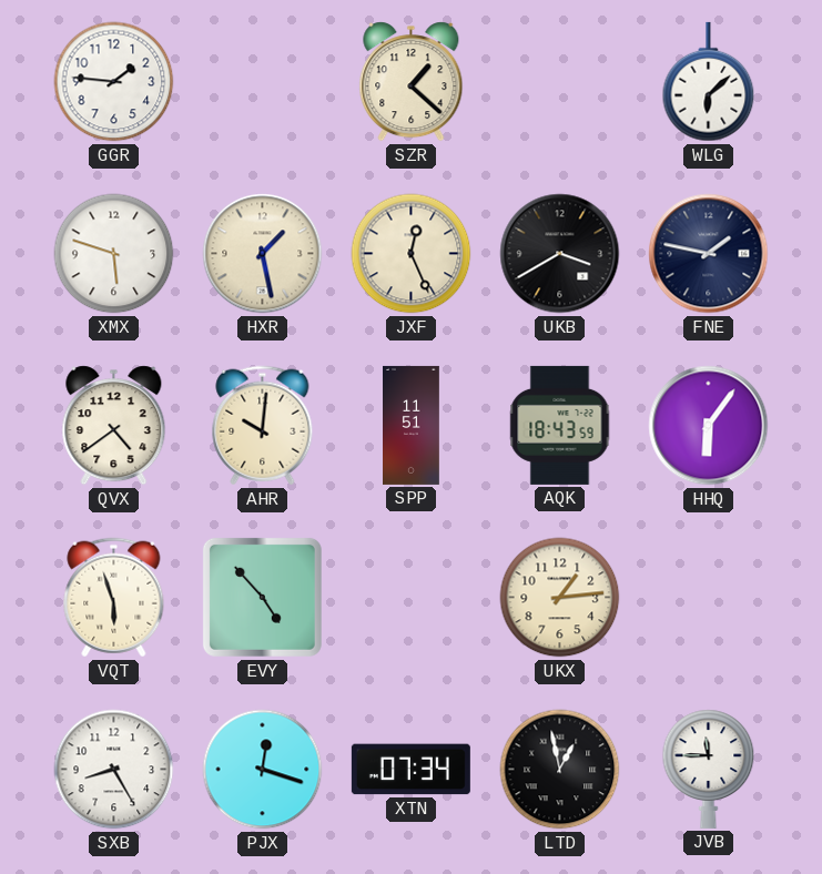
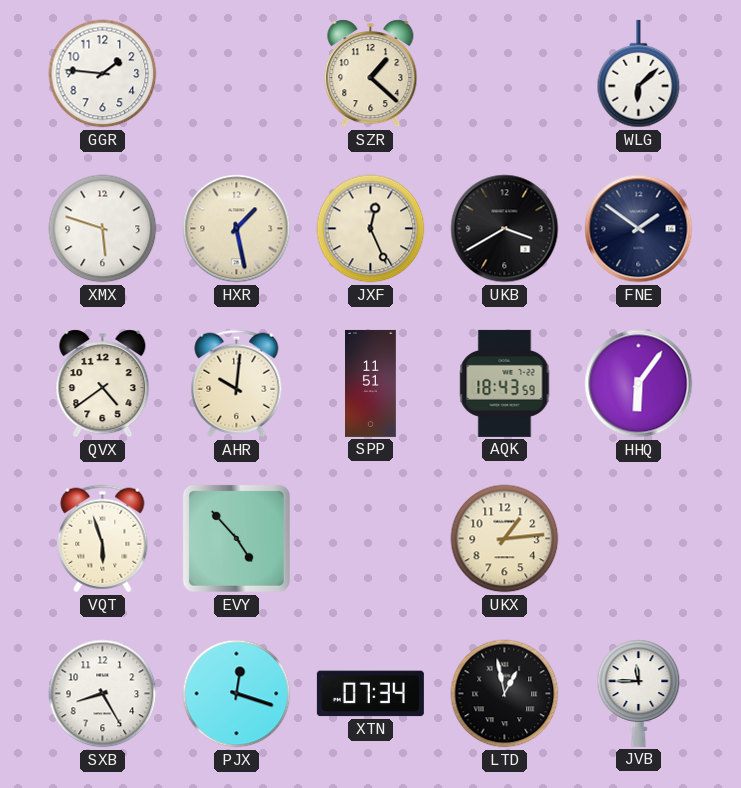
FNE: 1:47 -> 1:51 (639, 229)
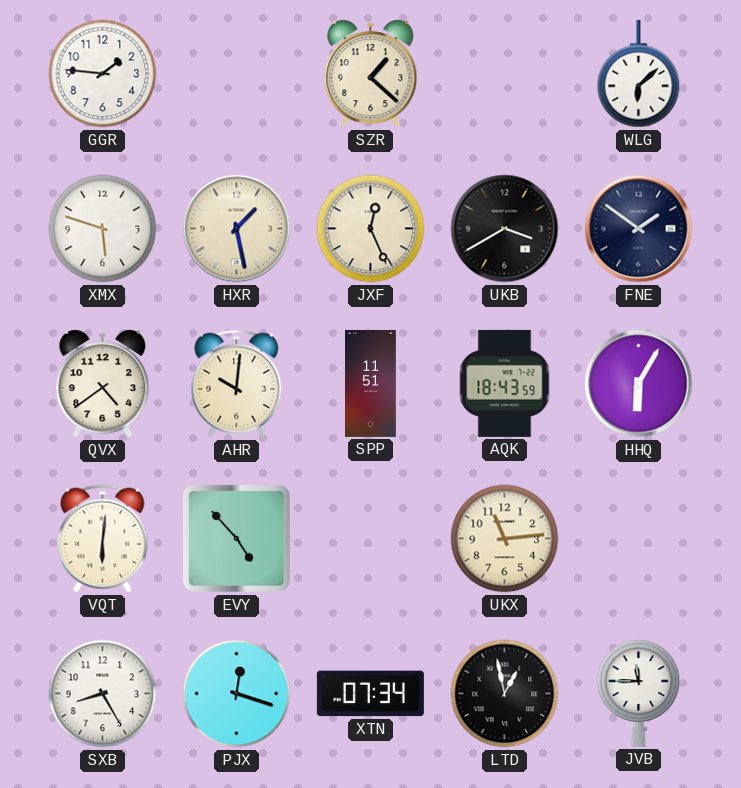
HHQ: 6:06 -> 6:05 (639, 384)
VQT: 5:57 -> 6:01 (103, 539)
UKX: 1:14 -> 11:14 (505, 539)
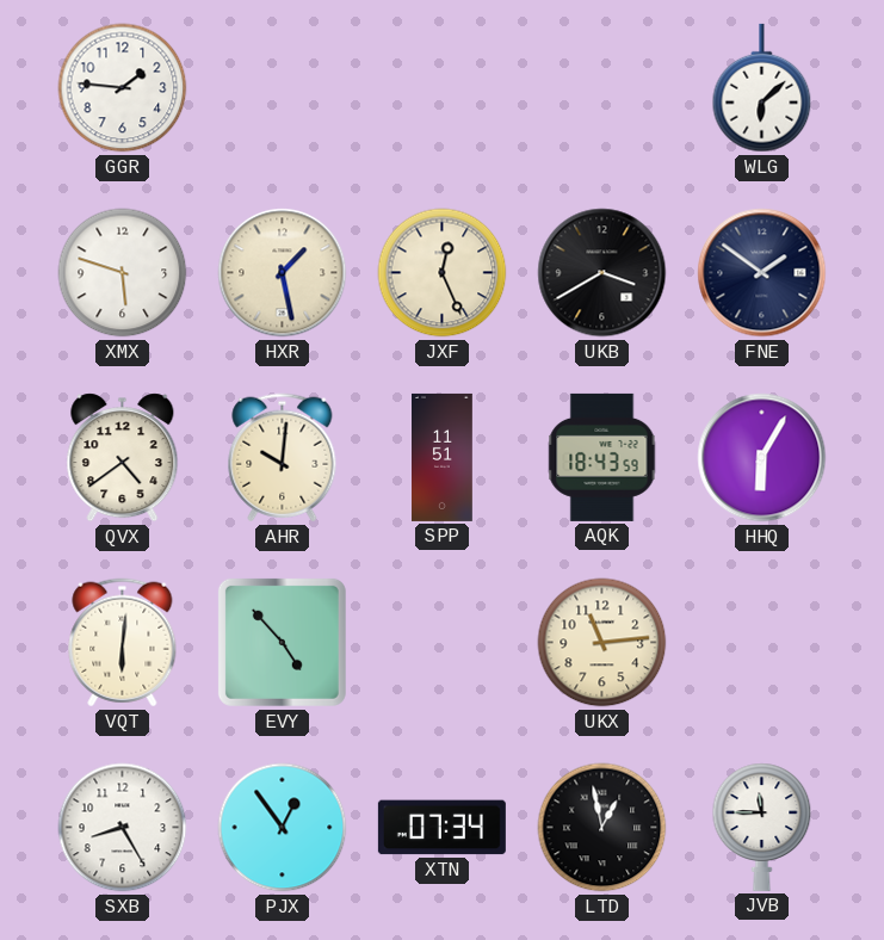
SZR: 1:22 -> none (371, 74)
PJX: 12:18 -> 12:54 (283, 828)
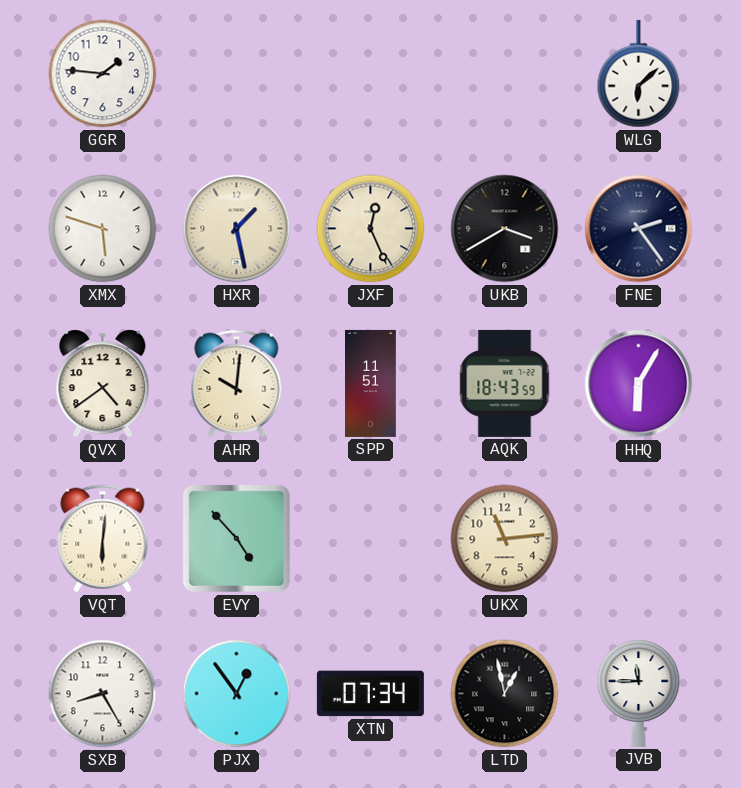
FNE: 1:51 -> 2:24 (639, 229)
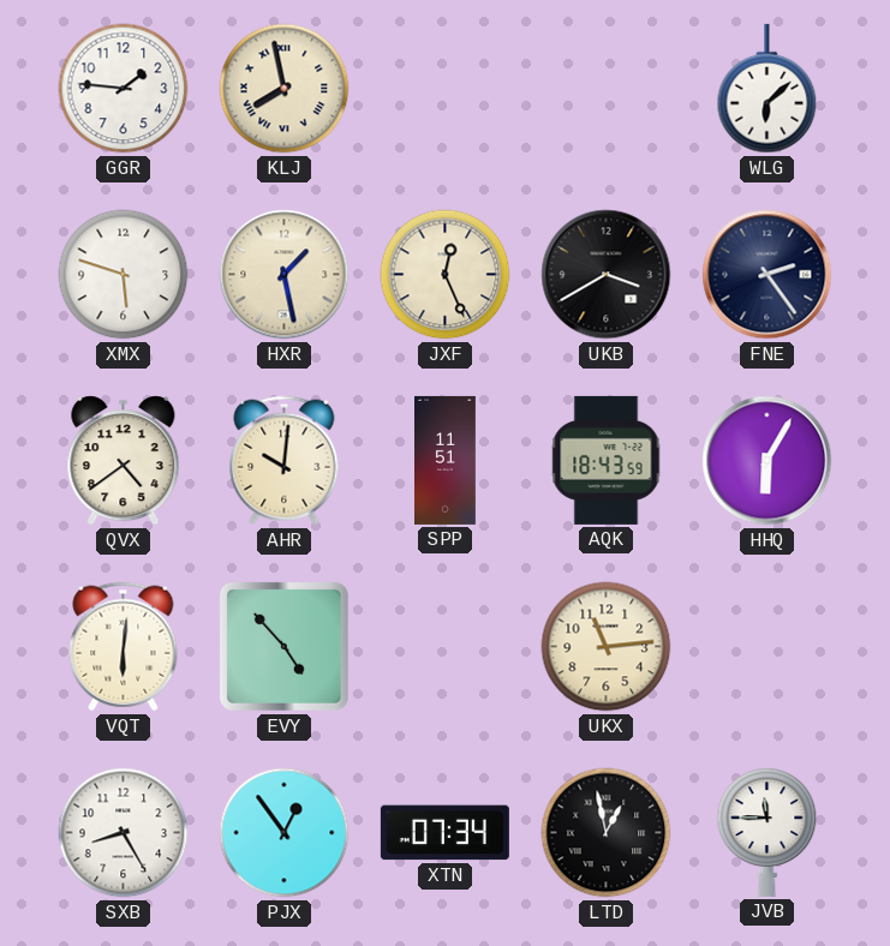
KLJ: none -> 7:58 (285, 89)
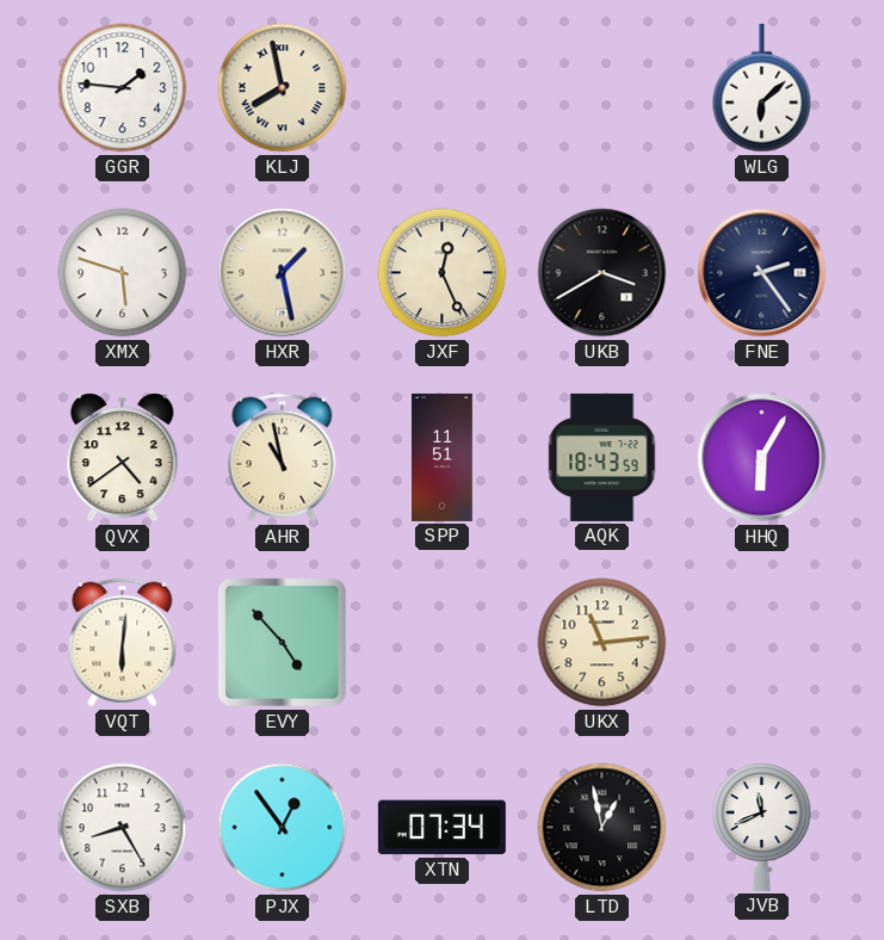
AHR: 10:01 -> 10:58 (283, 458)
JVB: 11:45 -> 11:41 (762, 827)
